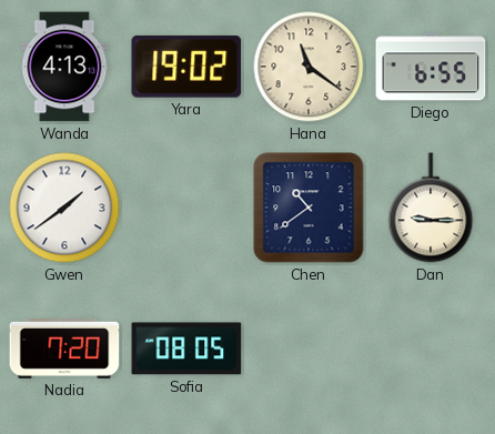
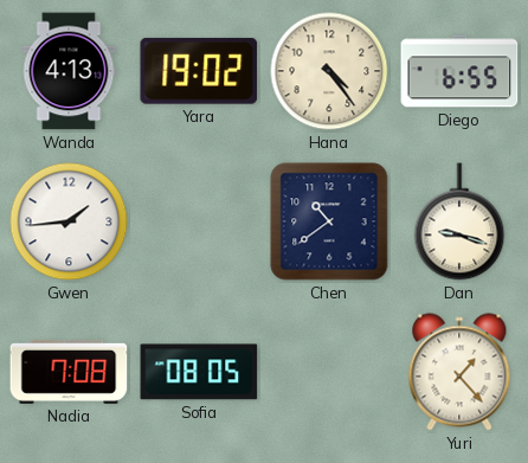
Hana: 11:21 -> 4:24 (329, 71)
Gwen: 1:39 -> 1:44 (69, 221)
Dan: 9:15 -> 9:18 (459, 221)
Nadia: 7:20 -> 7:08 (69, 372)
Yuri: none -> 1:23 (459, 372)
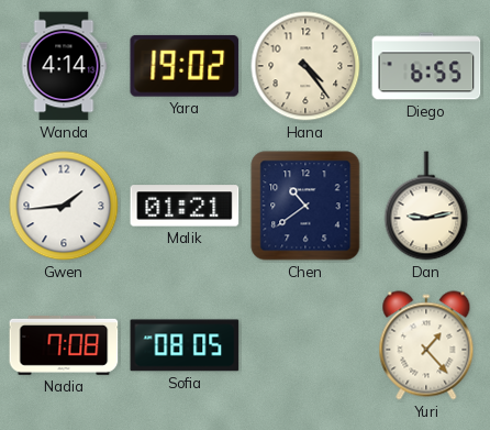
Wanda: 4:13 -> 4:14 (64, 66)
Malik: none -> 01:21 (185, 206)
Dan: 9:18 -> 9:13 (426, 206)
